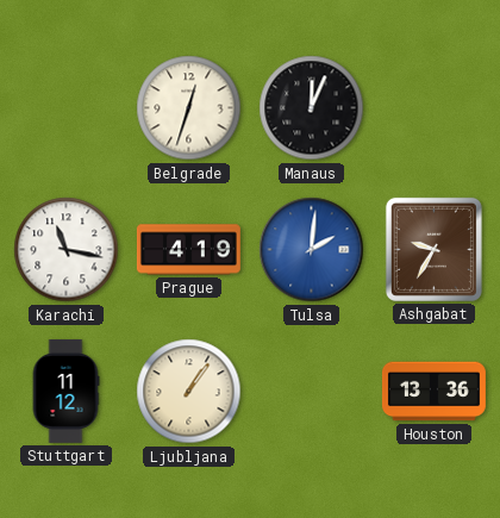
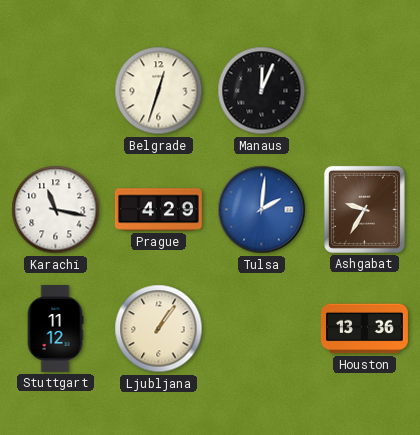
Prague: 4:19 -> 4:29 (158, 210)
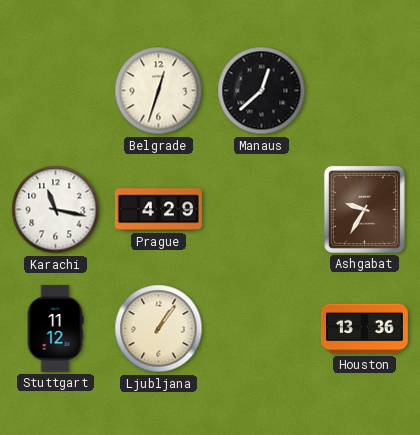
Manaus: 12:04 -> 12:38 (262, 91)
Tulsa: 2:01 -> none (262, 210)
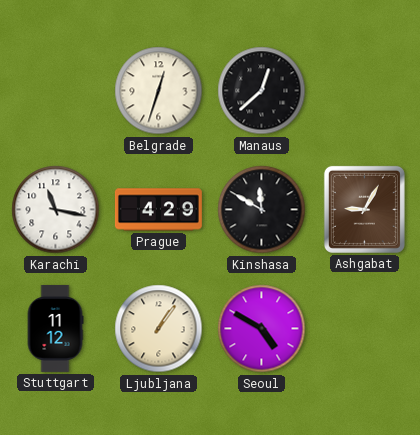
Kinshasa: none -> 11:50 (262, 210)
Ashgabat: 9:35 -> 9:05 (364, 209)
Seoul: none -> 4:50 (262, 329)
Houston: 13:36 -> none (364, 329)
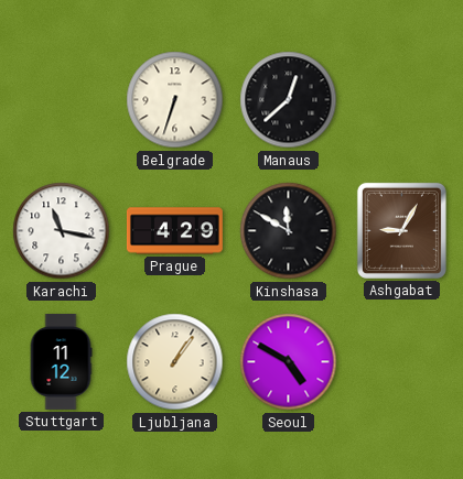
Belgrade: 12:33 -> 6:33 (175, 100)
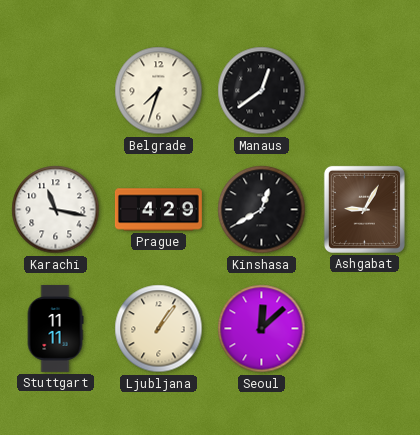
Belgrade: 6:33 -> 7:33 (159, 91)
Manaus: 12:38 -> 12:39 (262, 91)
Kinshasa: 11:50 -> 12:40 (262, 210)
Stuttgart: 11:12 -> 11:11 (55, 328)
Seoul: 4:50 -> 12:08 (262, 329)
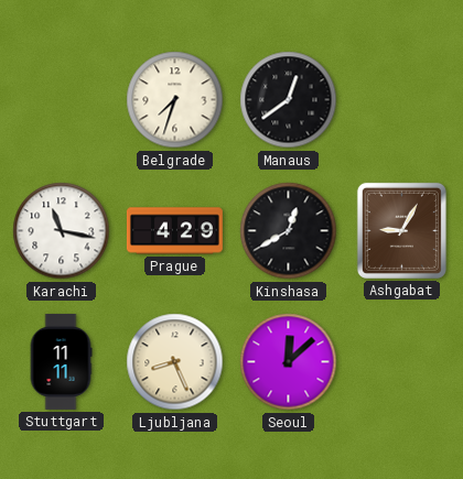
Ljubljana: 1:06 -> 8:26 (175, 362)
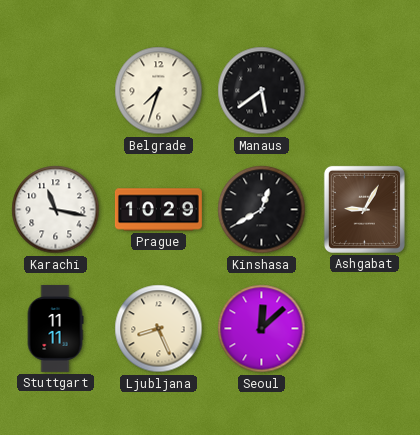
Manaus: 12:39 -> 5:39 (262, 91)
Prague: 4:29 -> 10:29 (158, 210)
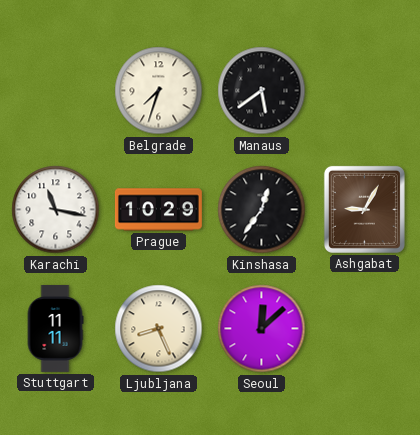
Kinshasa: 12:40 -> 12:36 (262, 210)
